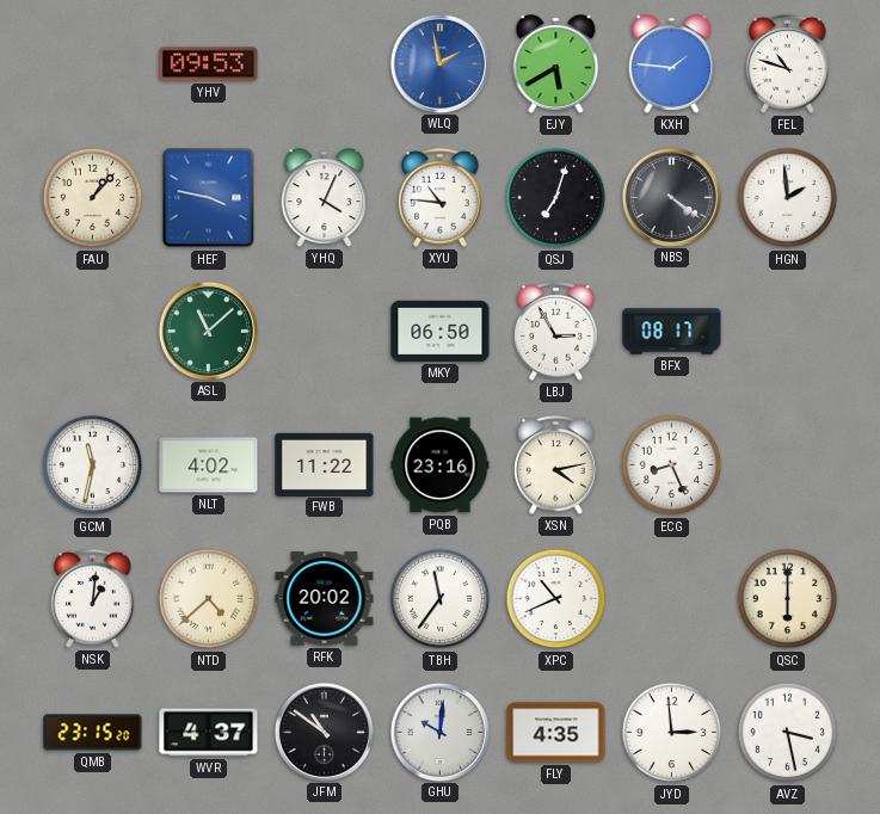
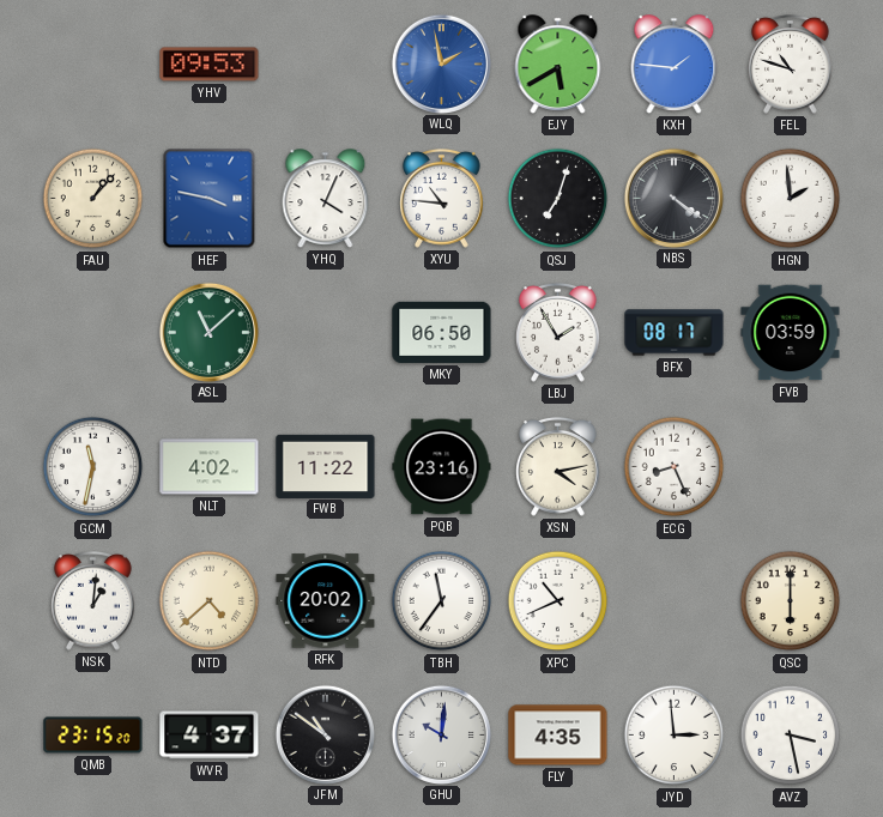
LBJ: 2:55 -> 1:55 (558, 332)
FVB: none -> 03:59 (791, 333)
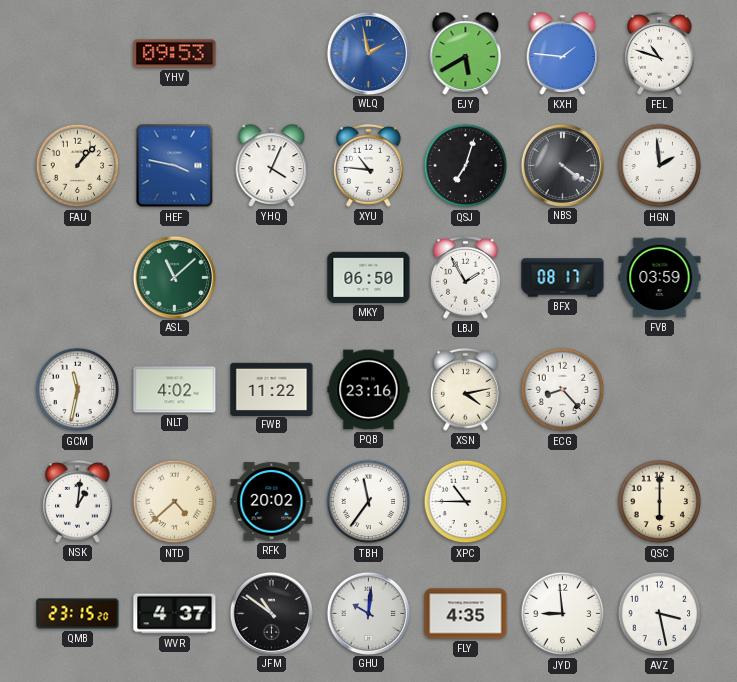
ECG: 8:26 -> 8:23 (563, 390)
XPC: 10:41 -> 10:45 (466, 502)
JYD: 2:59 -> 8:59 (563, 614)
